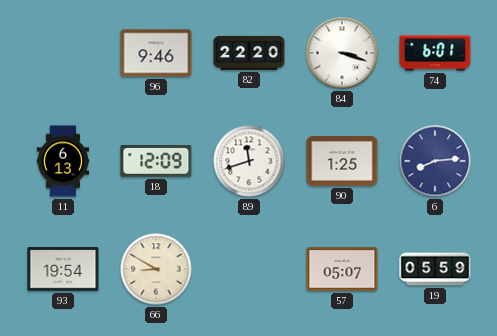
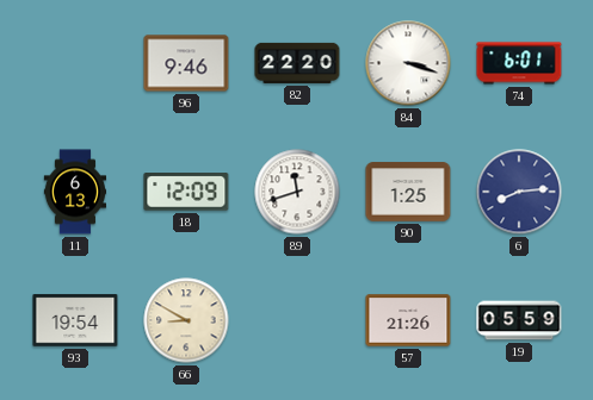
57: 05:07 -> 21:26 (408, 320)
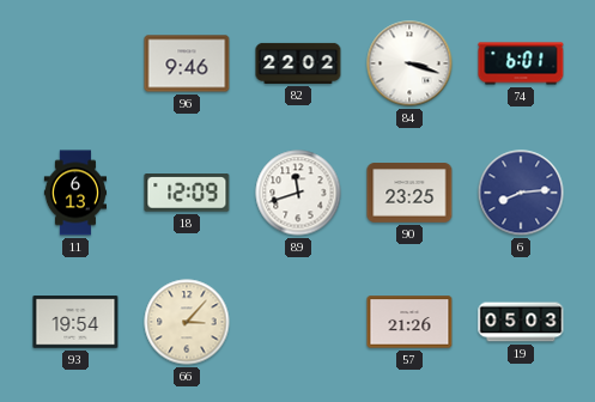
82: 22:20 -> 22:02 (298, 63)
90: 1:25 -> 23:25 (409, 193)
66: 8:50 -> 3:07 (187, 322)
19: 05:59 -> 05:03 (521, 322)
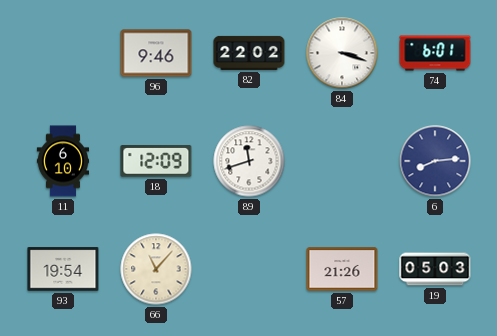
11: 6:13 -> 6:10 (62, 161)
90: 23:25 -> none (409, 193)
66: 3:07 -> 11:07 (156, 269)
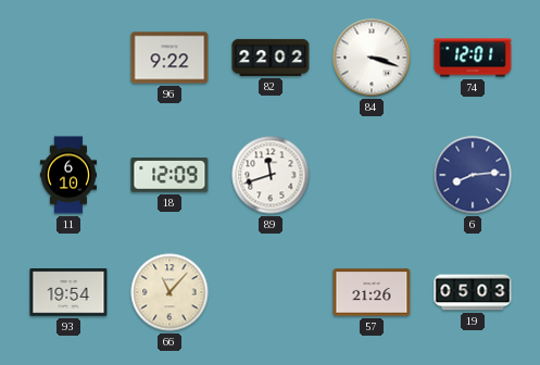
96: 9:46 -> 9:22 (169, 58)
74: 6:01 -> 12:01 (473, 58)
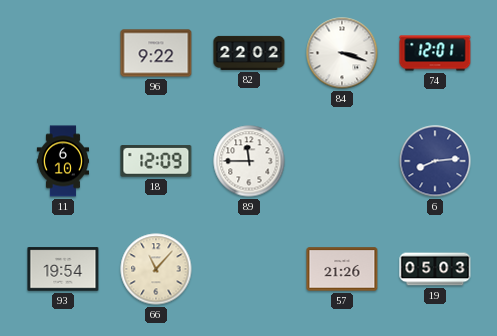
89: 11:42 -> 11:45 (249, 161)
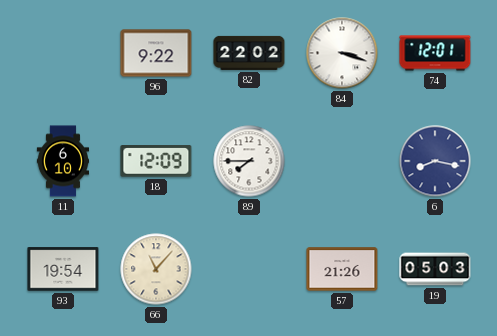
89: 11:45 -> 7:45 (249, 161)
6: 8:14 -> 8:17 (435, 161)
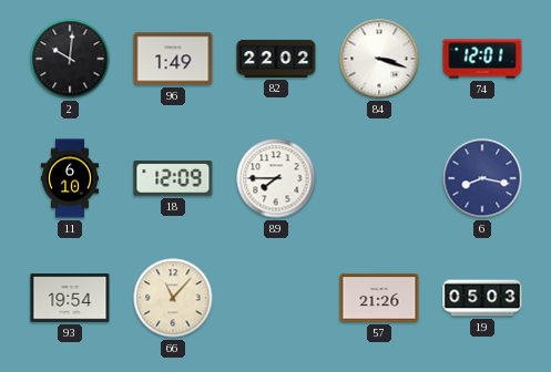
2: none -> 10:01 (70, 59)
96: 9:22 -> 1:49 (173, 59)
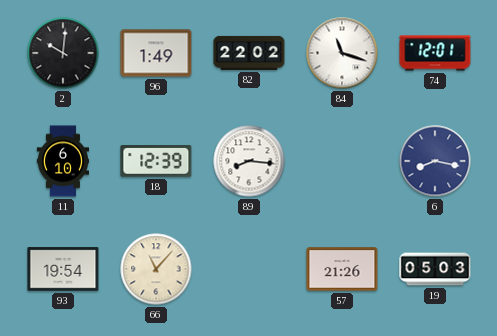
84: 3:18 -> 11:18 (342, 53)
18: 12:09 -> 12:39 (156, 161)
89: 7:45 -> 8:16 (249, 161)
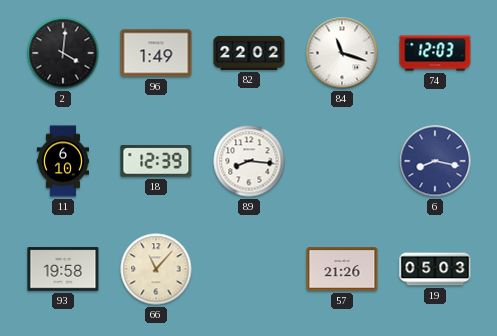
2: 10:01 -> 4:01 (63, 53)
74: 12:01 -> 12:03 (435, 53)
93: 19:54 -> 19:58 (63, 269)
